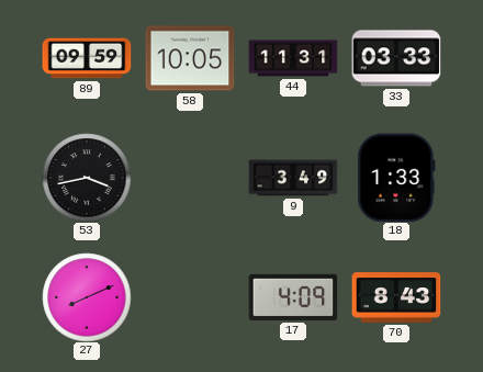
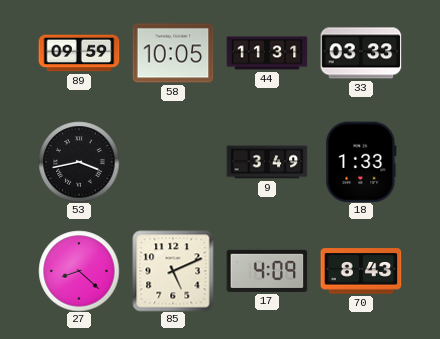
27: 8:11 -> 8:22 (79, 271)
85: none -> 5:11 (173, 271)
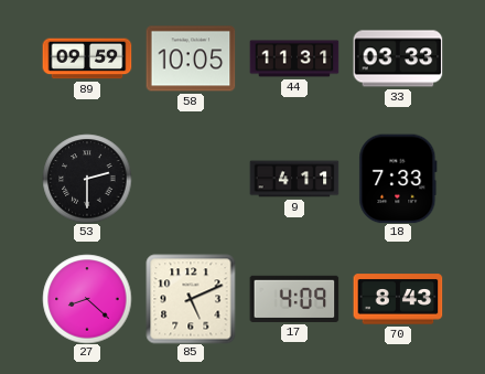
53: 3:43 -> 2:30 (87, 179)
9: 3:49 -> 4:11 (294, 179)
18: 1:33 -> 7:33 (398, 179)
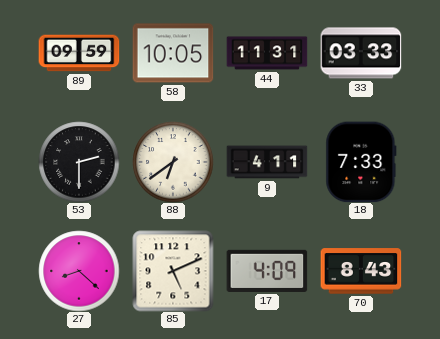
88: none -> 6:39 (173, 162)
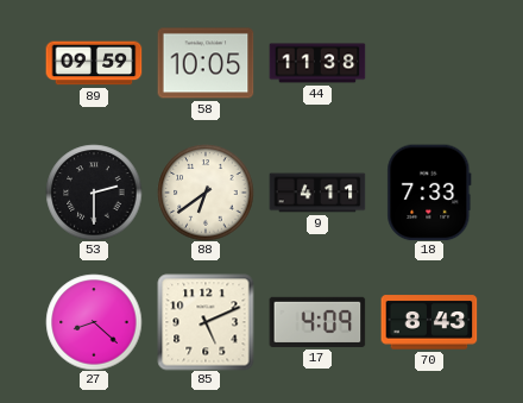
44: 11:31 -> 11:38 (317, 63)
33: 03:33 -> none (361, 53)
